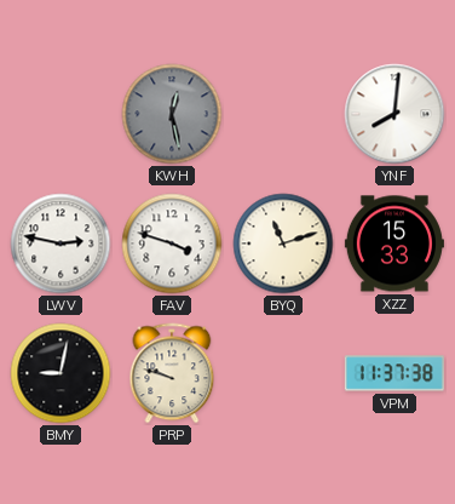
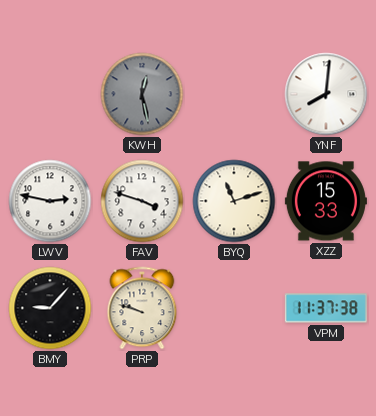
BMY: 9:02 -> 9:07 (50, 308)
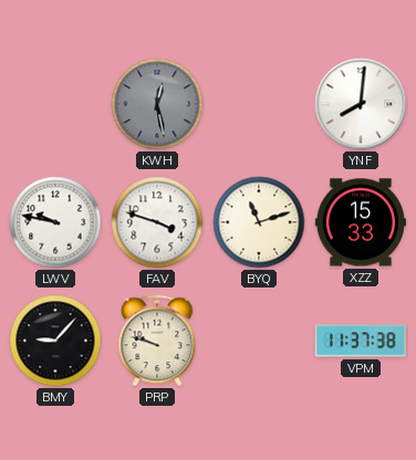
LWV: 2:47 -> 9:47 (55, 222)
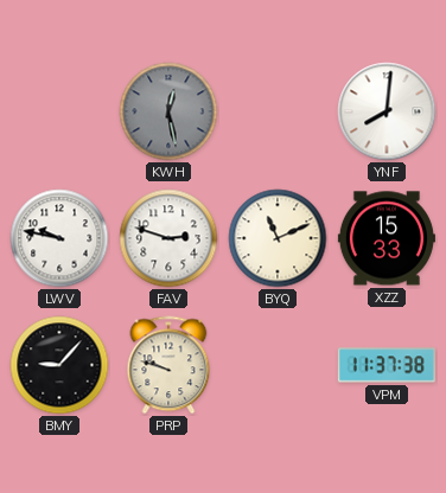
FAV: 3:48 -> 2:48 (168, 238)
BYQ: 11:12 -> 11:11 (278, 238)
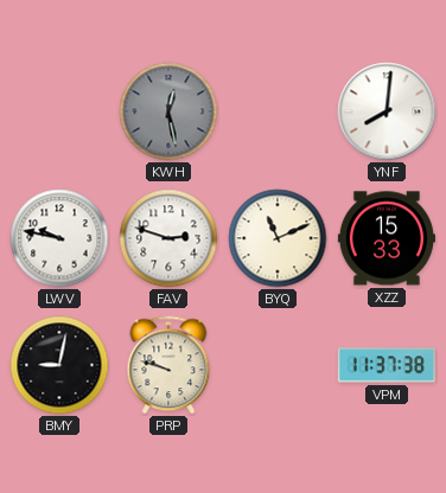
BMY: 9:07 -> 9:02 (59, 365)
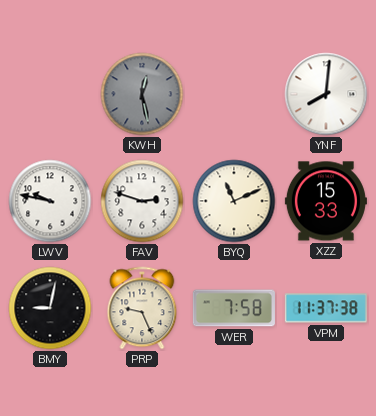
PRP: 9:48 -> 9:26 (142, 308)
WER: none -> 7:58 (234, 308)
